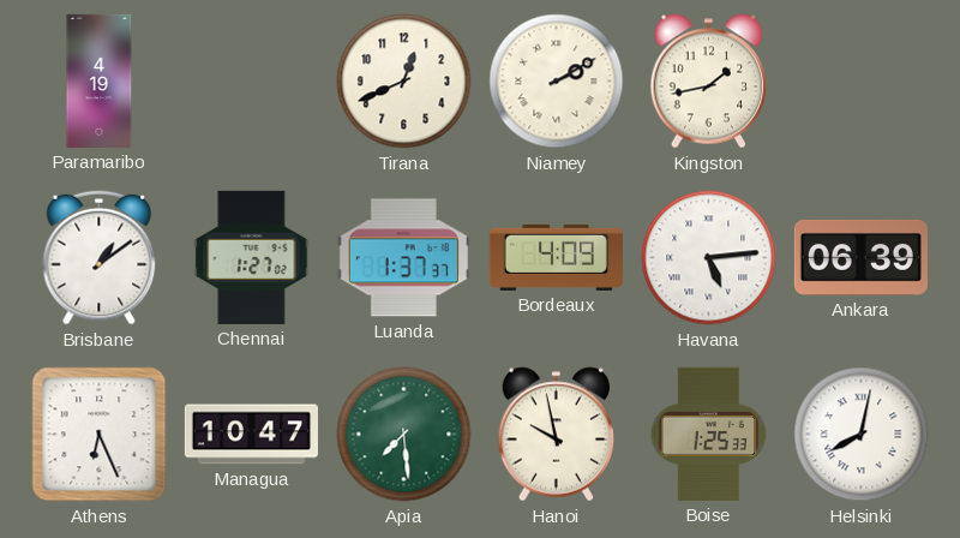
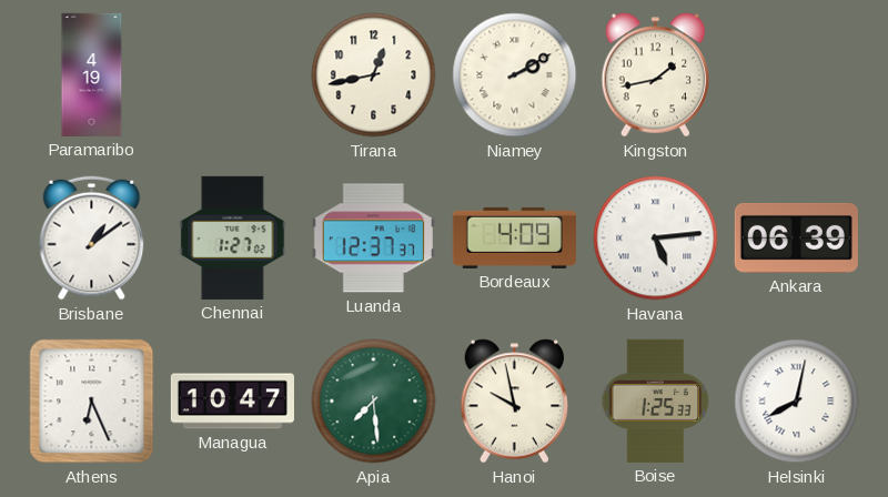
Tirana: 12:41 -> 12:43 (374, 75)
Luanda: 1:37 -> 12:37 (373, 239)
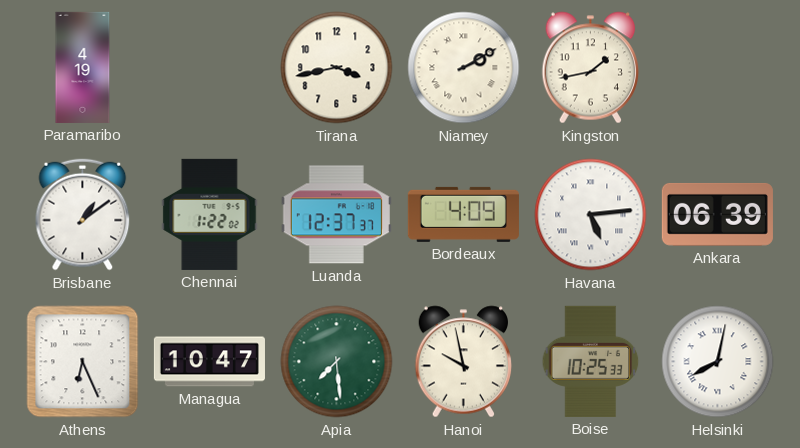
Tirana: 12:43 -> 3:43 (337, 68)
Chennai: 1:27 -> 1:22 (210, 214)
Boise: 1:25 -> 10:25 (591, 361)
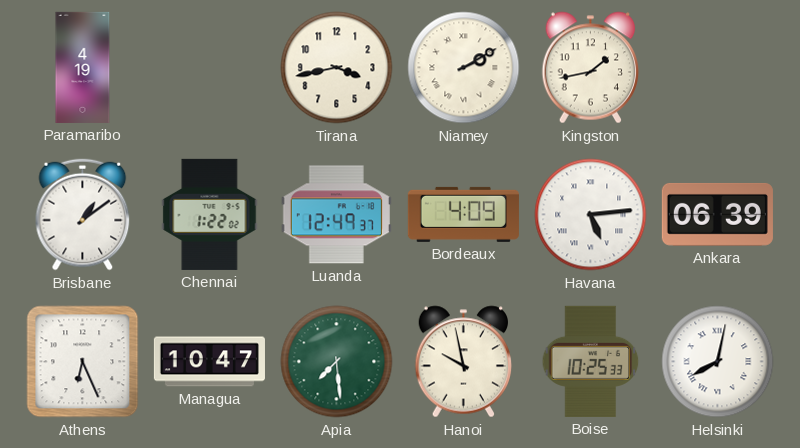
Luanda: 12:37 -> 12:49 (336, 215)
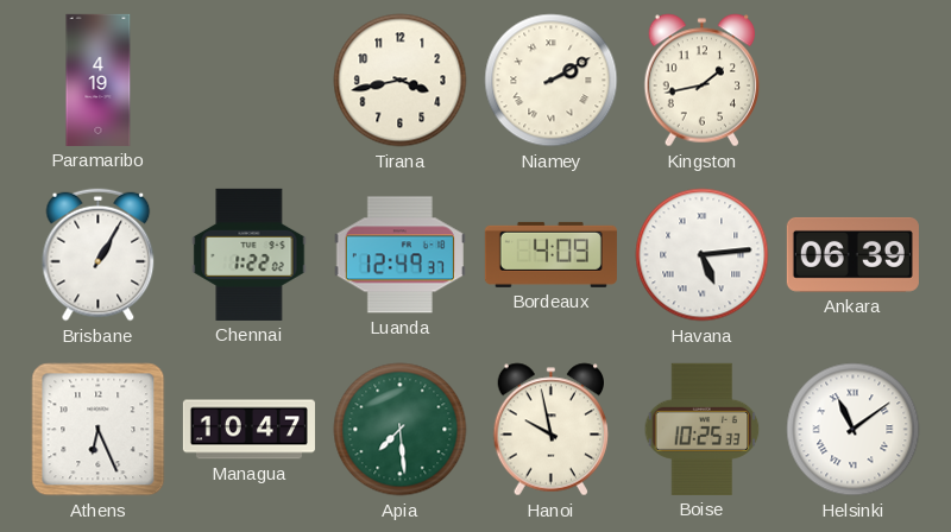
Brisbane: 1:09 -> 1:05 (99, 255)
Helsinki: 8:02 -> 11:09 (854, 430)
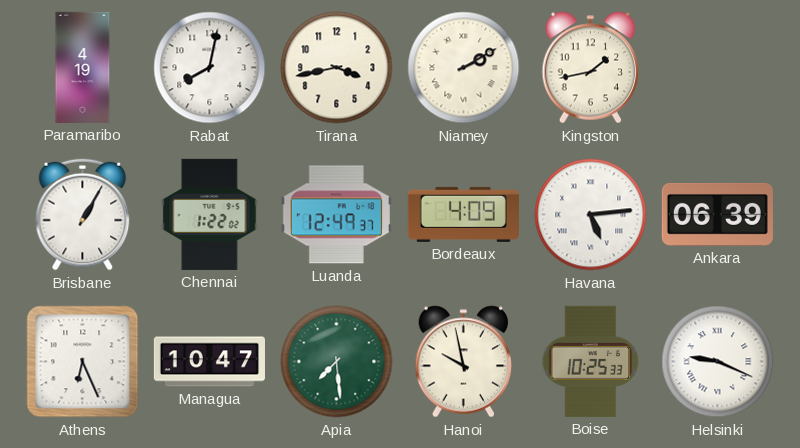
Rabat: none -> 8:02 (210, 68)
Helsinki: 11:09 -> 9:19 (718, 362)
